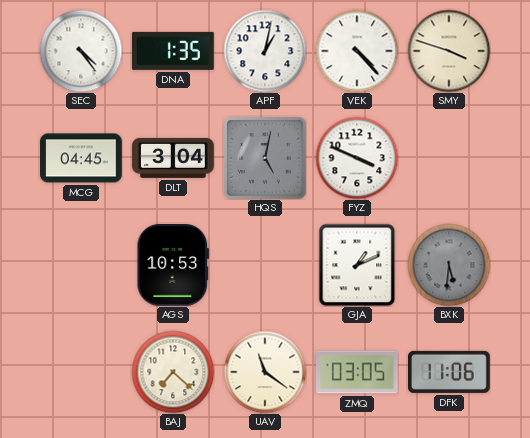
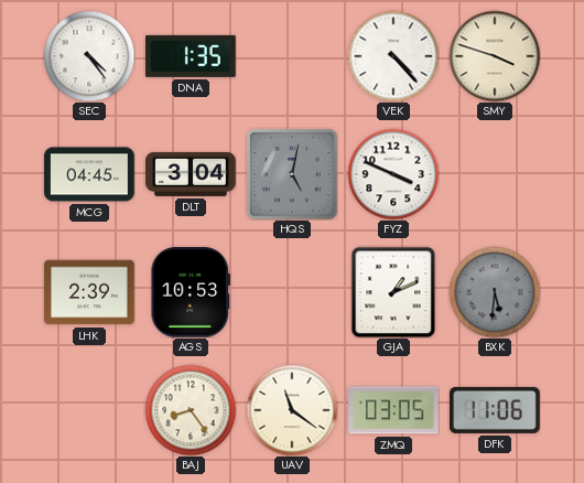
APF: 1:02 -> none (265, 51)
LHK: none -> 2:39 (89, 292)
BAJ: 7:22 -> 8:24 (191, 410)
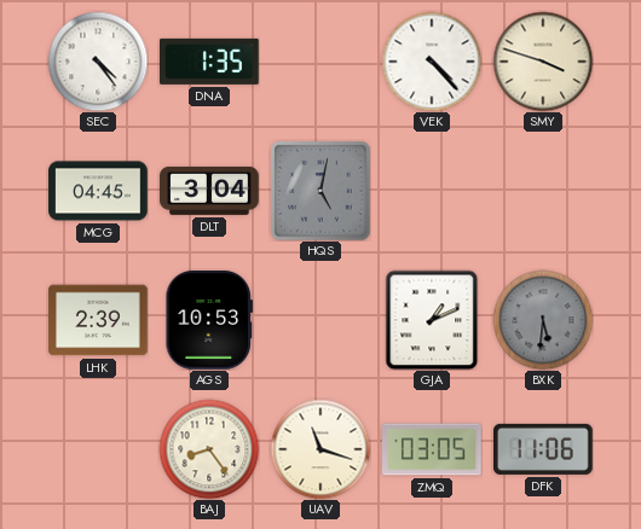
FYZ: 3:49 -> none (393, 174)
UAV: 11:21 -> 11:18 (320, 449)
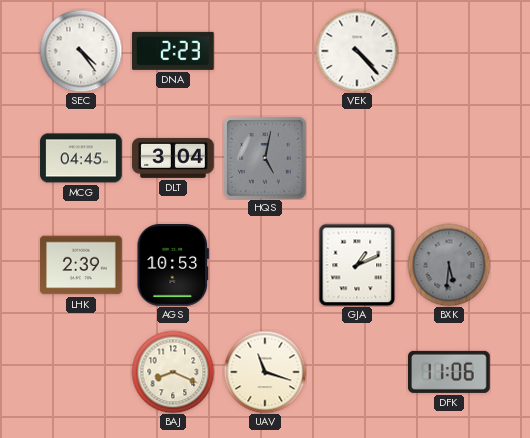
DNA: 1:35 -> 2:23 (174, 51)
SMY: 3:48 -> none (543, 62)
BAJ: 8:24 -> 8:19 (173, 372)
ZMQ: 03:05 -> none (433, 449)
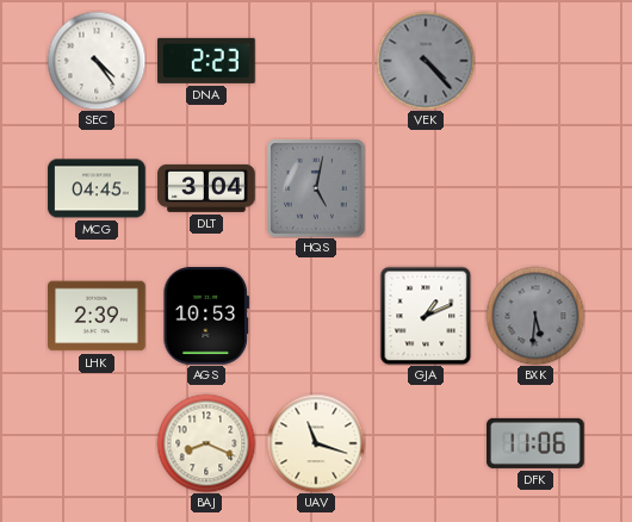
VEK dial: white -> grey (426, 61)
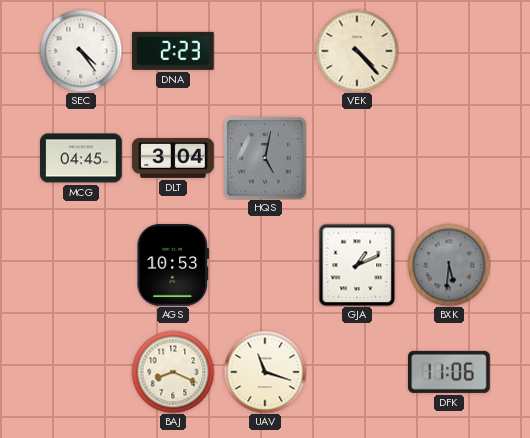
VEK dial: grey -> cream (357, 51)
LHK: 2:39 -> none (97, 316)
